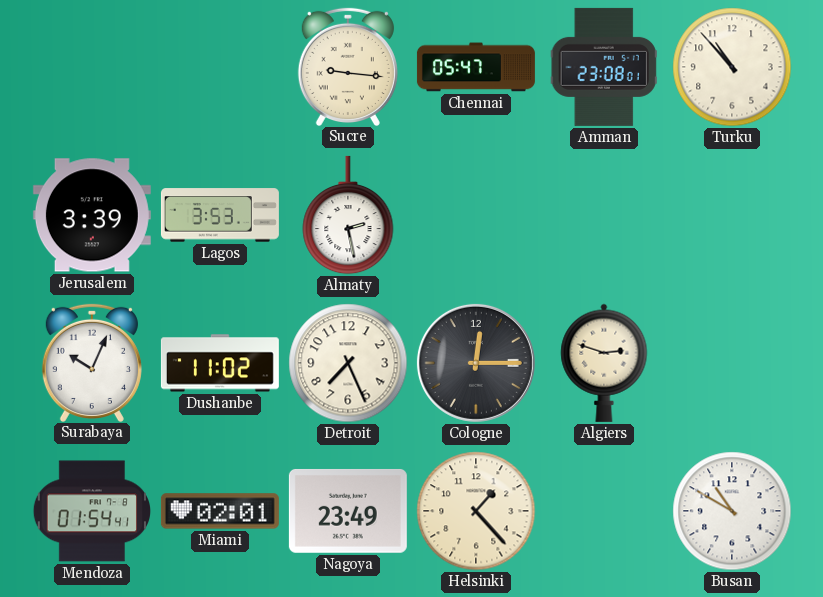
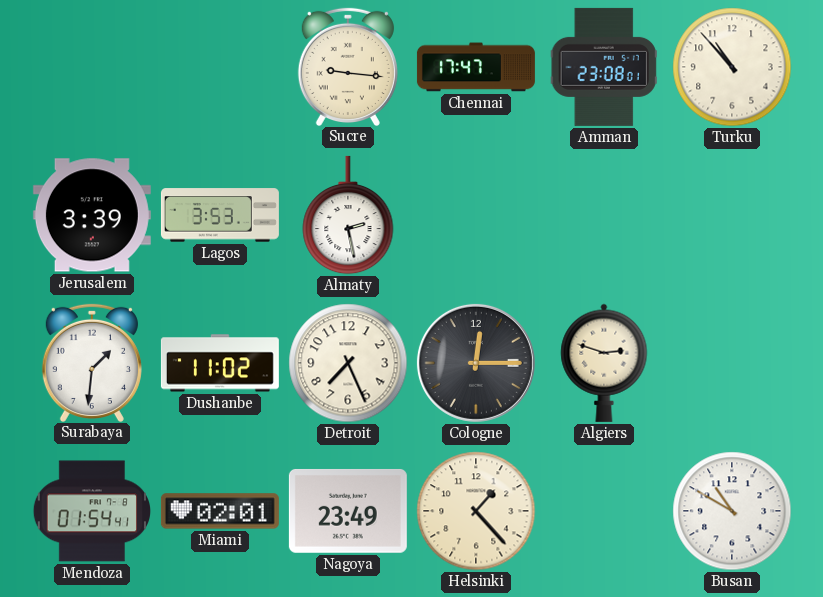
Chennai: 05:47 -> 17:47 (476, 67)
Surabaya: 10:04 -> 1:31 (92, 362)
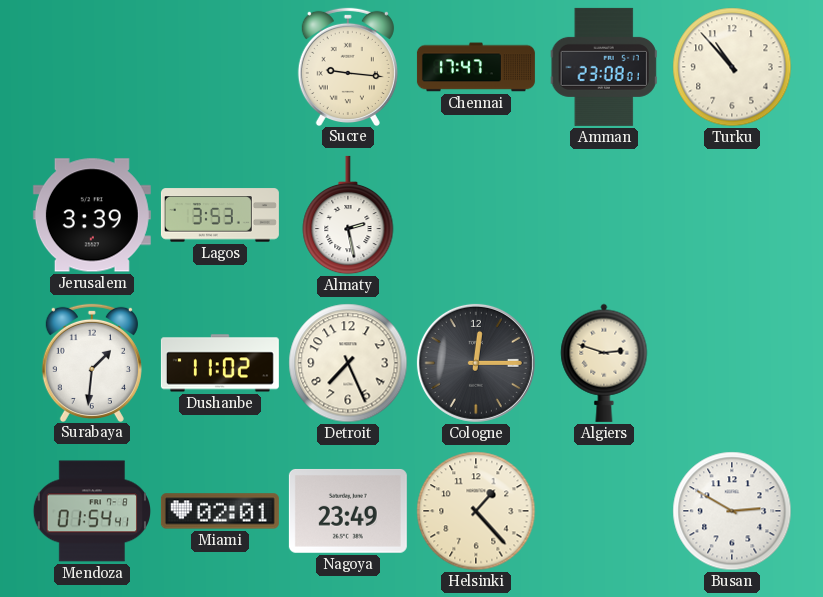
Busan: 10:50 -> 2:50 (732, 511)
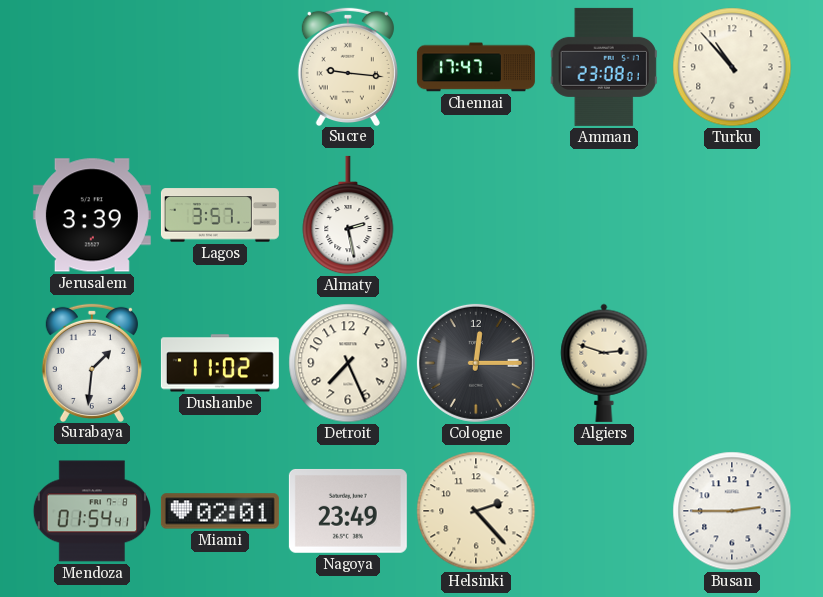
Lagos: 3:53 -> 3:57 (220, 215)
Helsinki: 1:23 -> 2:23 (476, 511)
Busan: 2:50 -> 2:45 (732, 511)
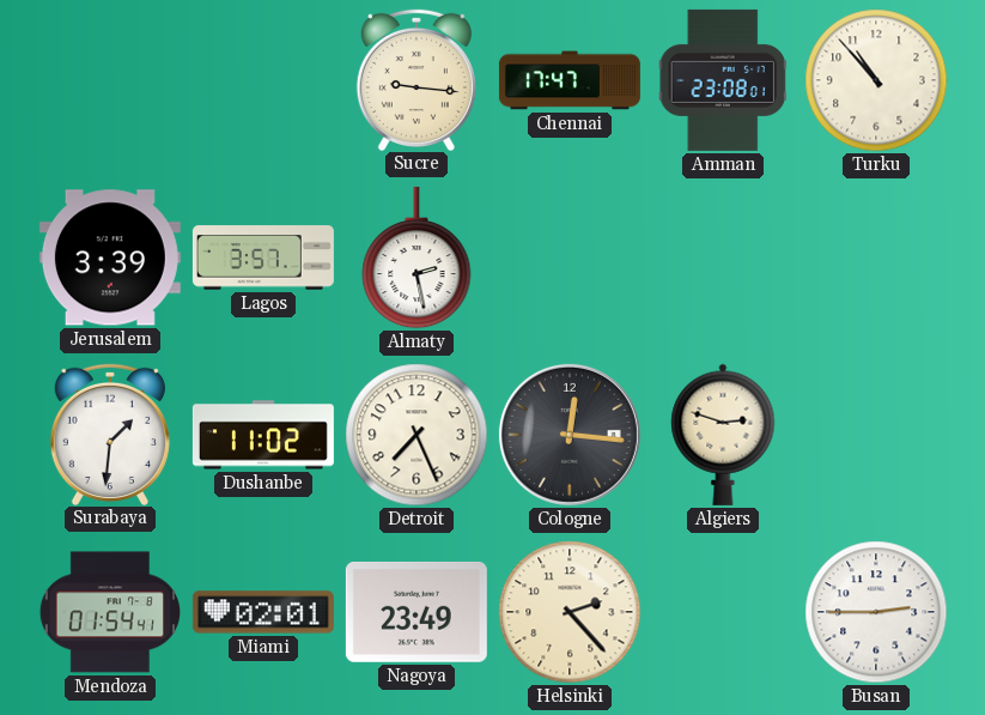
Cologne: 12:15 -> 12:16 (570, 435)
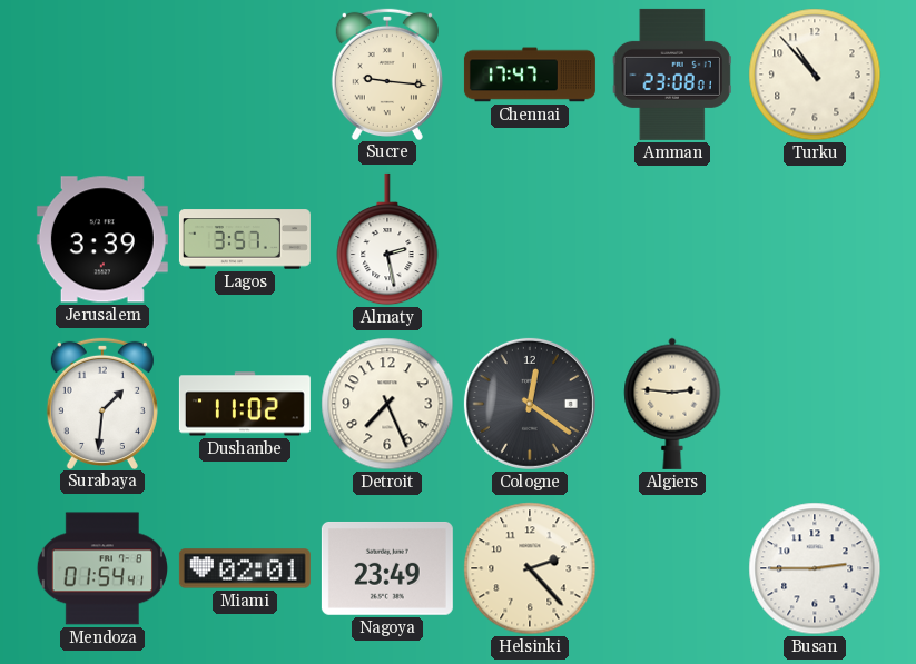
Cologne: 12:16 -> 12:21 (530, 404)
Algiers: 2:48 -> 2:46 (672, 404)
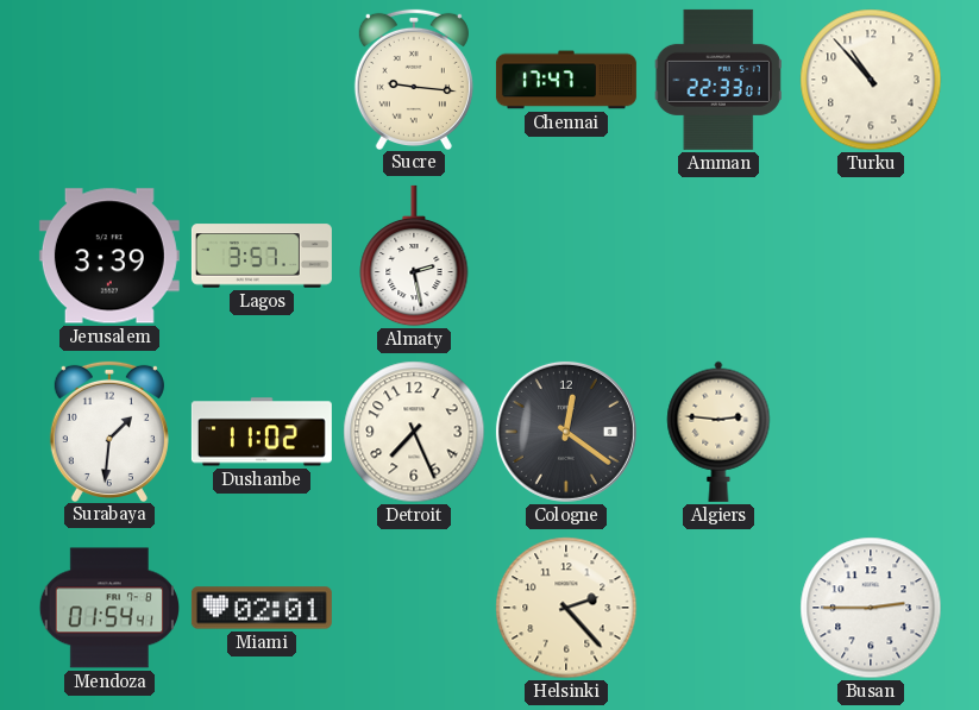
Amman: 23:08 -> 22:33 (718, 80)
Nagoya: 23:49 -> none (387, 568)
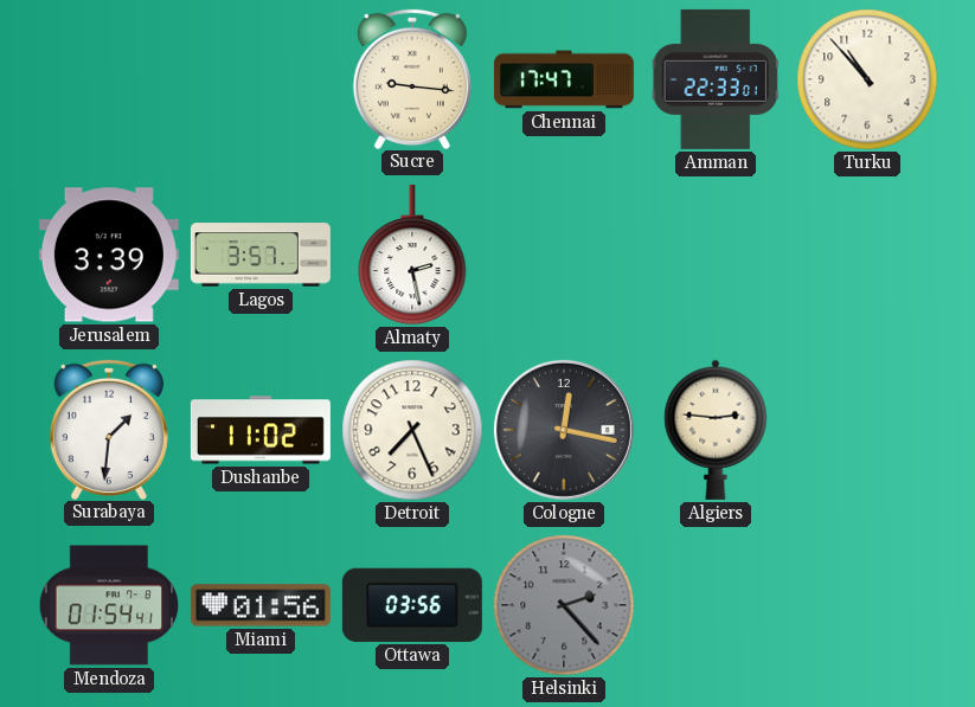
Cologne: 12:21 -> 12:17 (564, 430)
Miami: 02:01 -> 01:56 (261, 605)
Ottawa: none -> 03:56 (412, 605)
Helsinki dial: cream -> grey (564, 605)
Busan: 2:45 -> none (871, 608)
